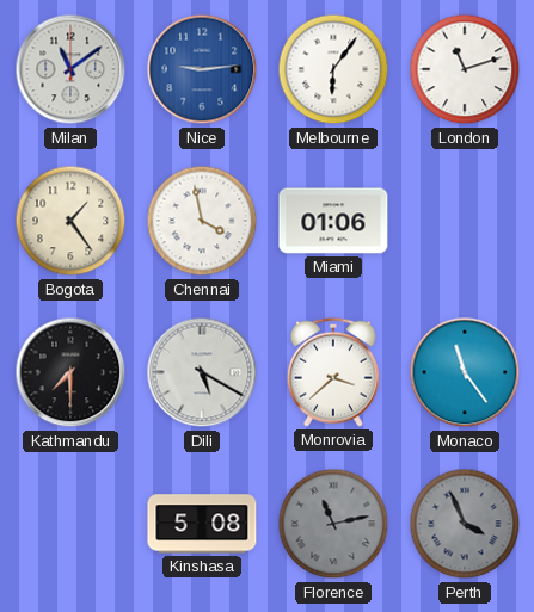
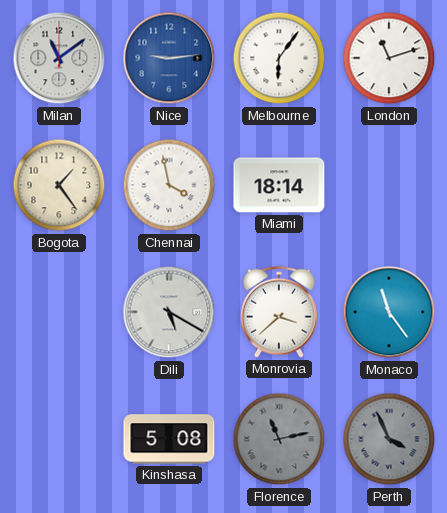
Miami: 01:06 -> 18:14 (279, 185)
Kathmandu: 7:30 -> none (70, 372)
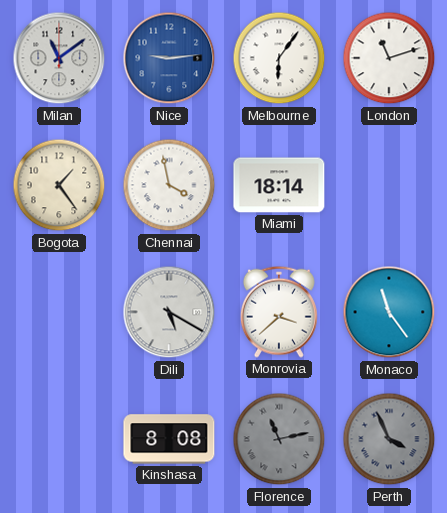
Kinshasa: 5:08 -> 8:08 (169, 439)
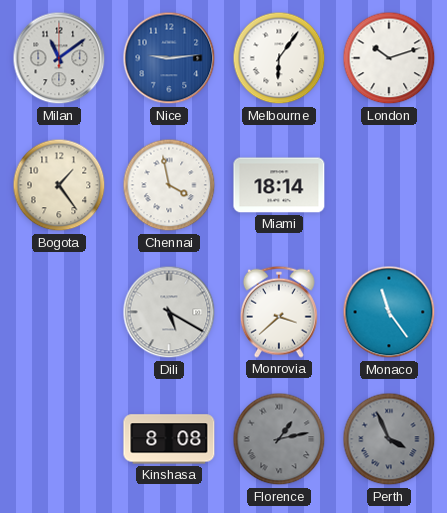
London: 11:12 -> 10:12 (389, 58)
Florence: 11:13 -> 1:13 (279, 439)
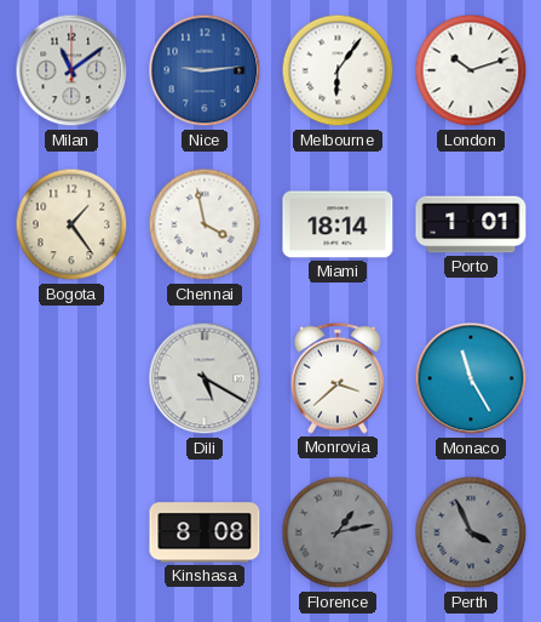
Porto: none -> 1:01 (471, 224)
Monaco: 11:24 -> 11:25 (471, 378)
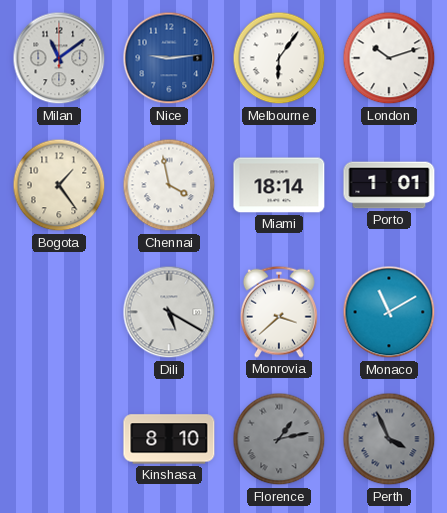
Monaco: 11:25 -> 11:10 (389, 312)
Kinshasa: 8:08 -> 8:10 (169, 439)
